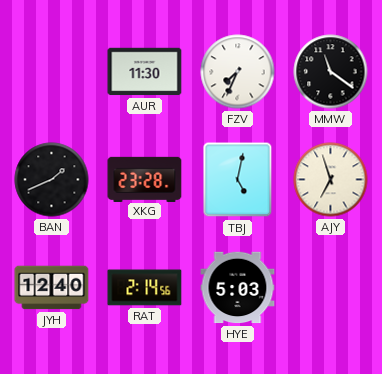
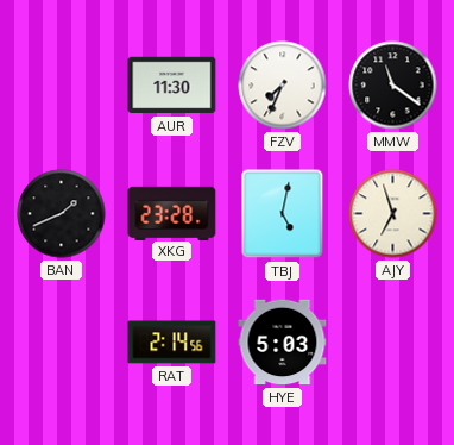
JYH: 12:40 -> none (52, 288)
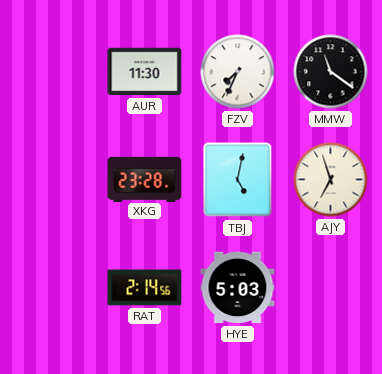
BAN: 1:41 -> none (62, 214)
